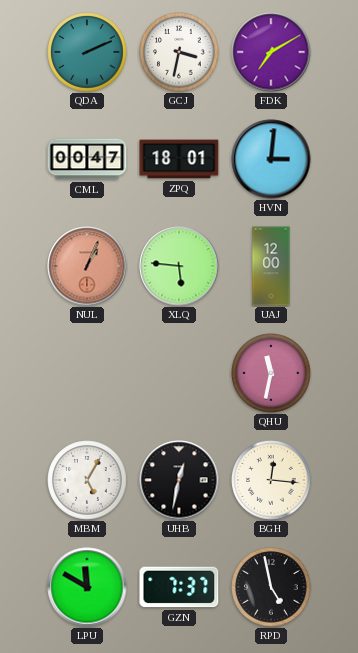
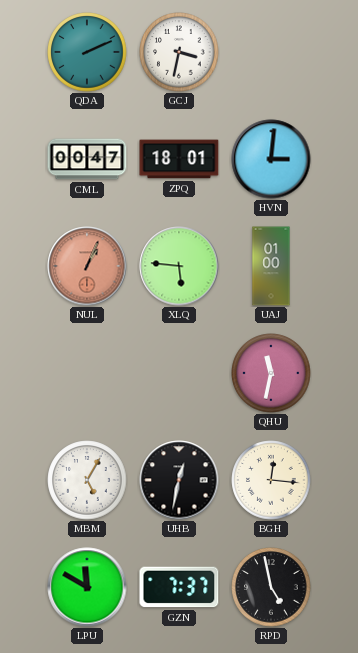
FDK: 7:10 -> none (271, 52)
UAJ: 12:00 -> 01:00 (271, 266)
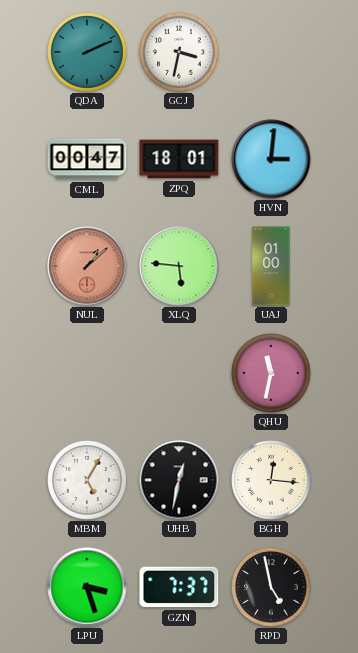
NUL: 1:04 -> 1:08 (87, 266)
LPU: 11:50 -> 3:27 (87, 587)
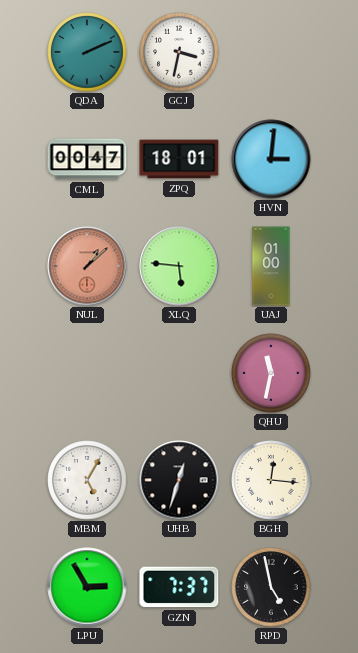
UHB: 12:32 -> 12:33 (179, 480)
LPU: 3:27 -> 2:55 (87, 587)
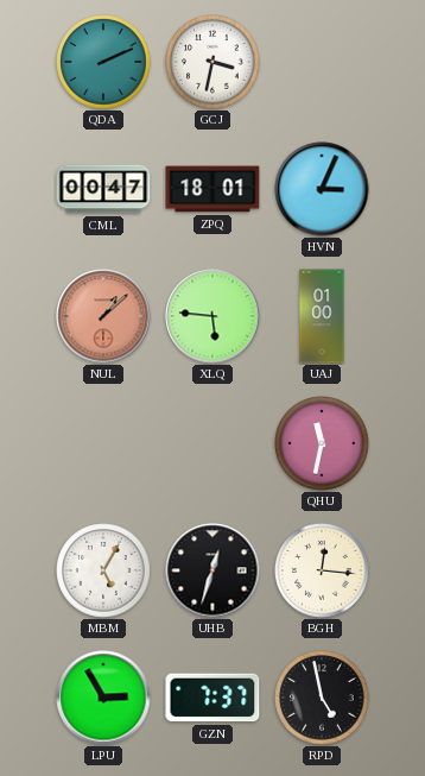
HVN: 3:01 -> 3:04 (322, 189)
